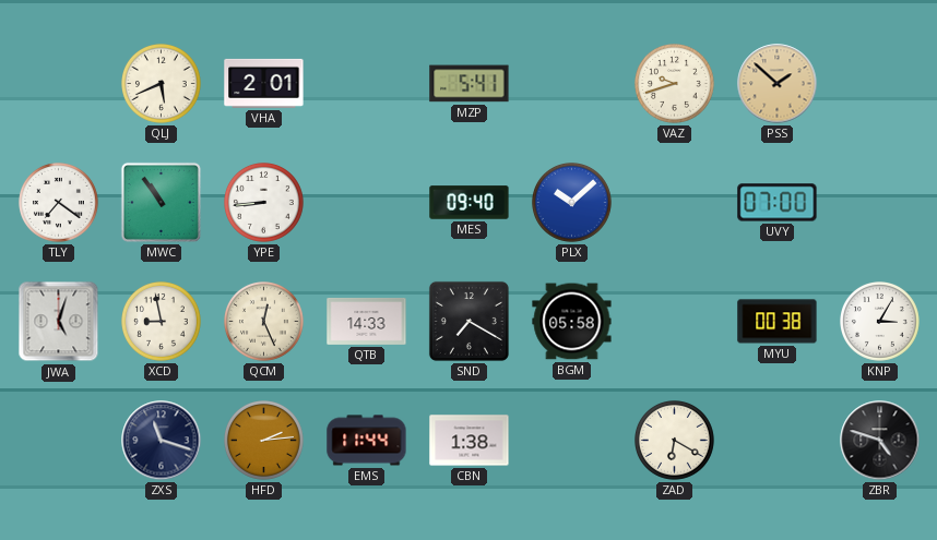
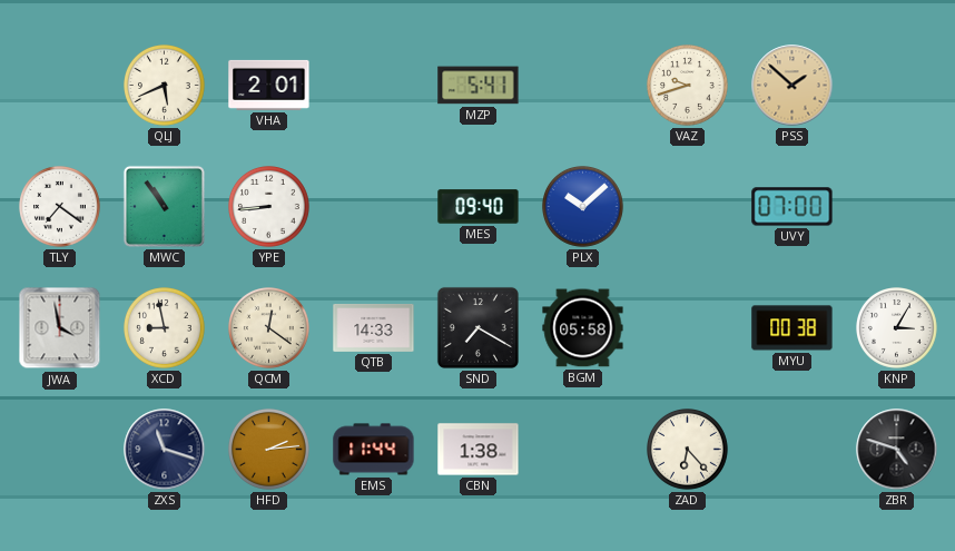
JWA: 5:03 -> 3:58 (60, 328)
QCM: 12:26 -> 12:21 (269, 328)
ZAD: 6:20 -> 6:23 (688, 450)
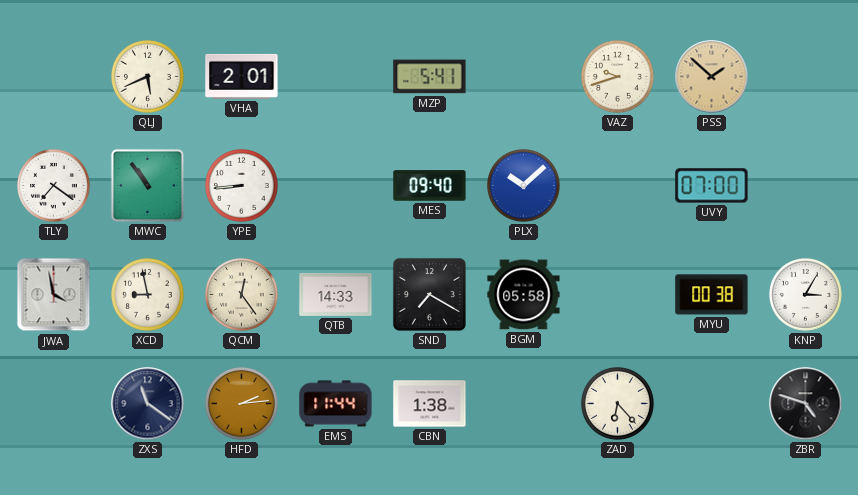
QCM: 12:21 -> 12:24 (242, 295)
ZXS: 11:18 -> 11:21 (148, 404)
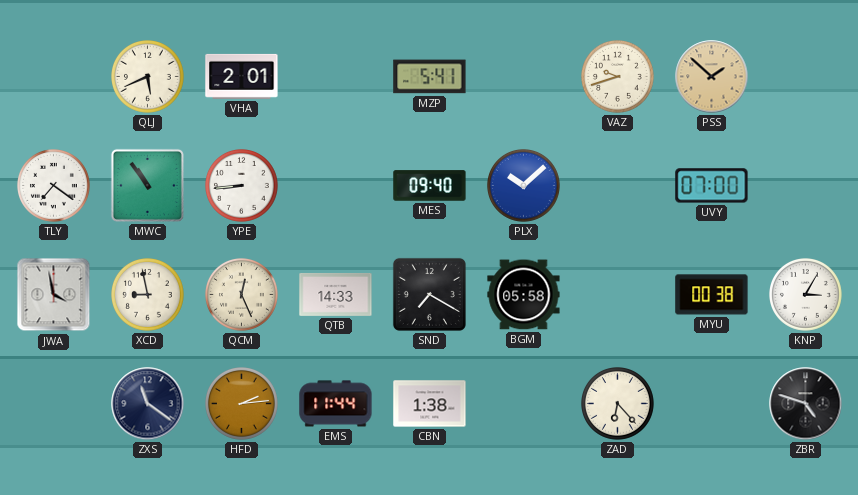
QCM: 12:24 -> 12:26 (242, 295)
